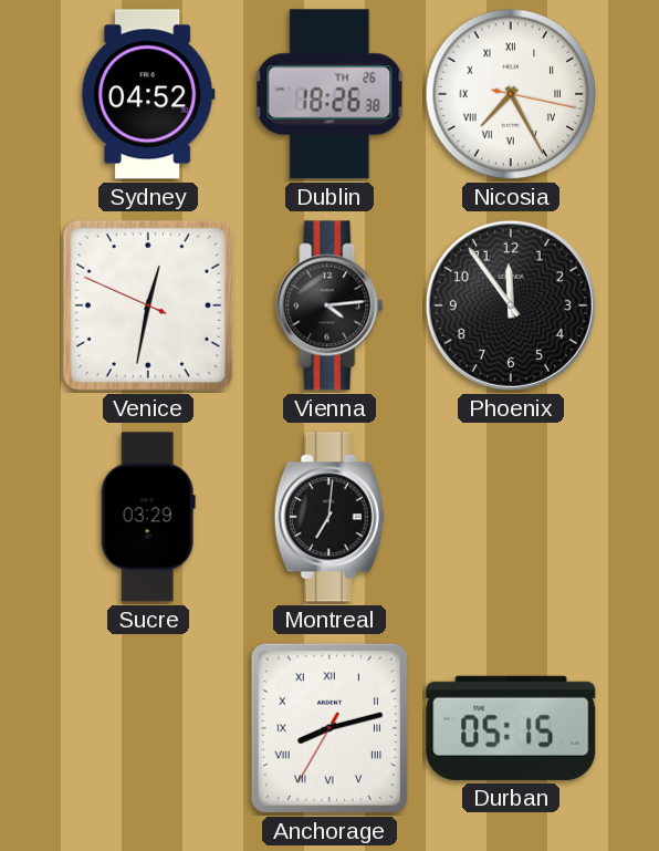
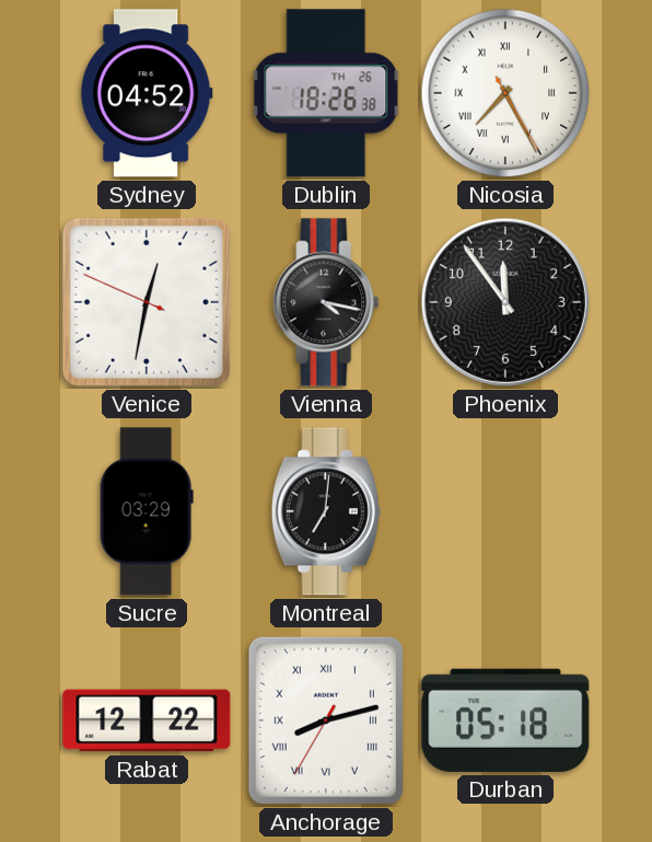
Nicosia: 7:25:17 -> 7:25:25 (505, 93)
Vienna: 4:14 -> 4:17 (326, 302)
Rabat: none -> 12:22 (147, 720)
Durban: 05:15 -> 05:18 (505, 720)
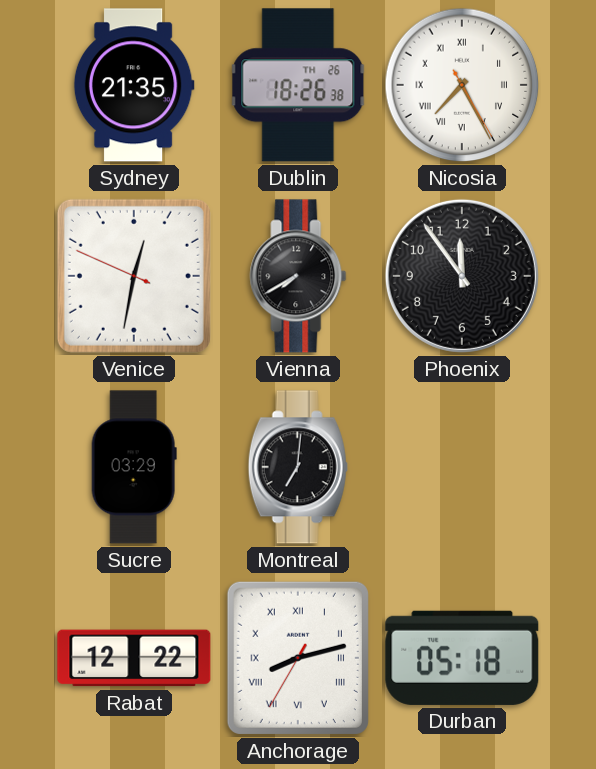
Sydney: 04:52 -> 21:35 (134, 85)
Vienna: 4:17 -> 7:40 (298, 276)
